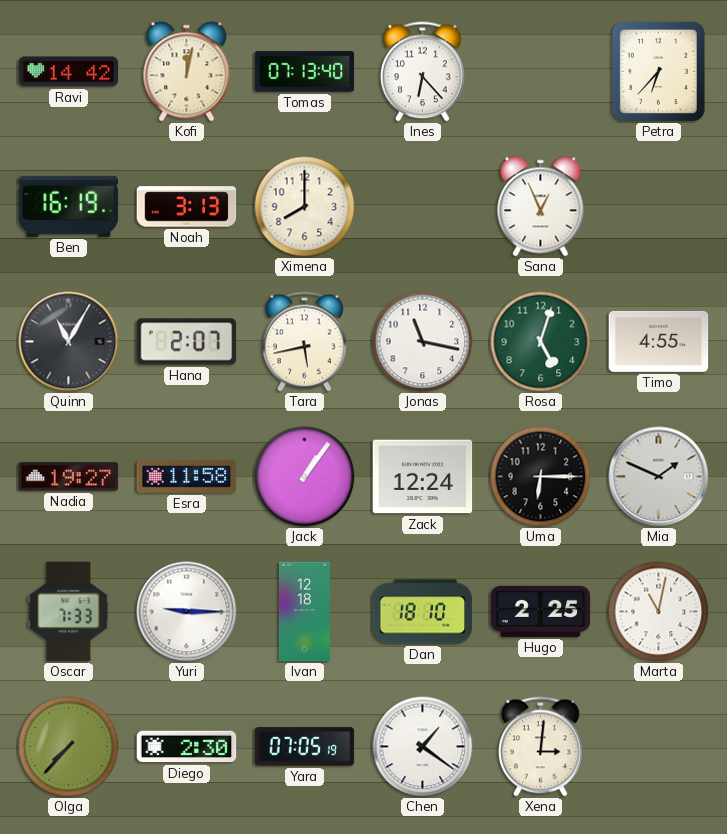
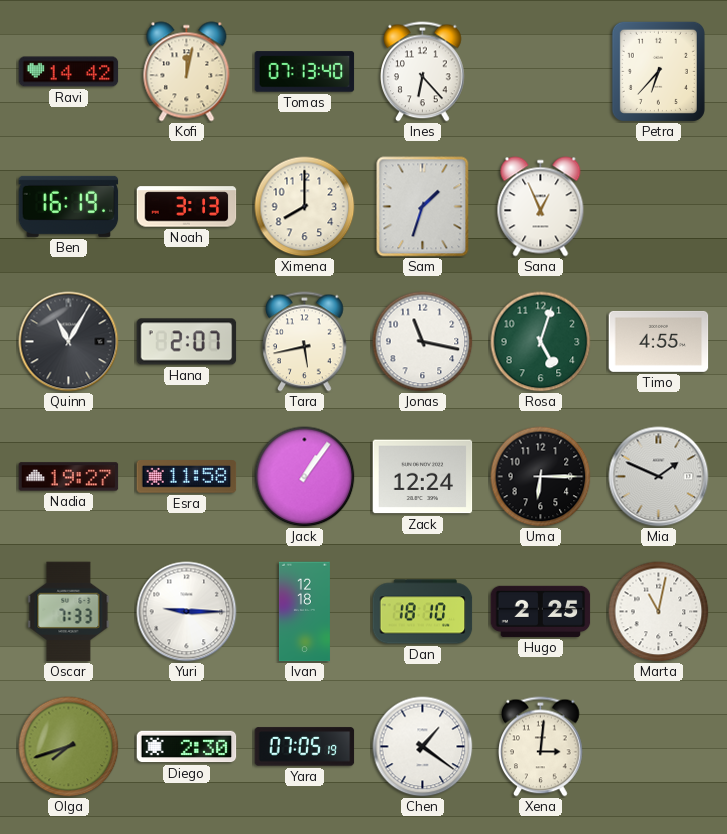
Sam: none -> 1:33 (423, 207)
Olga: 7:37 -> 7:42 (69, 747)
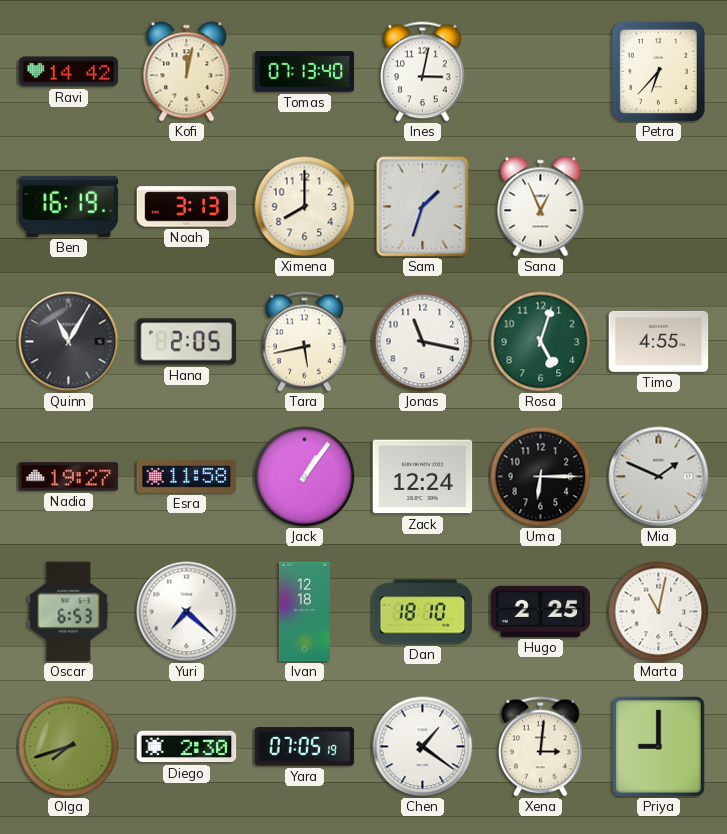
Ines: 6:23 -> 3:02 (423, 72)
Hana: 2:07 -> 2:05 (187, 342)
Oscar: 7:33 -> 6:53 (69, 612)
Yuri: 9:15 -> 7:22 (187, 612)
Priya: none -> 9:00 (658, 746)
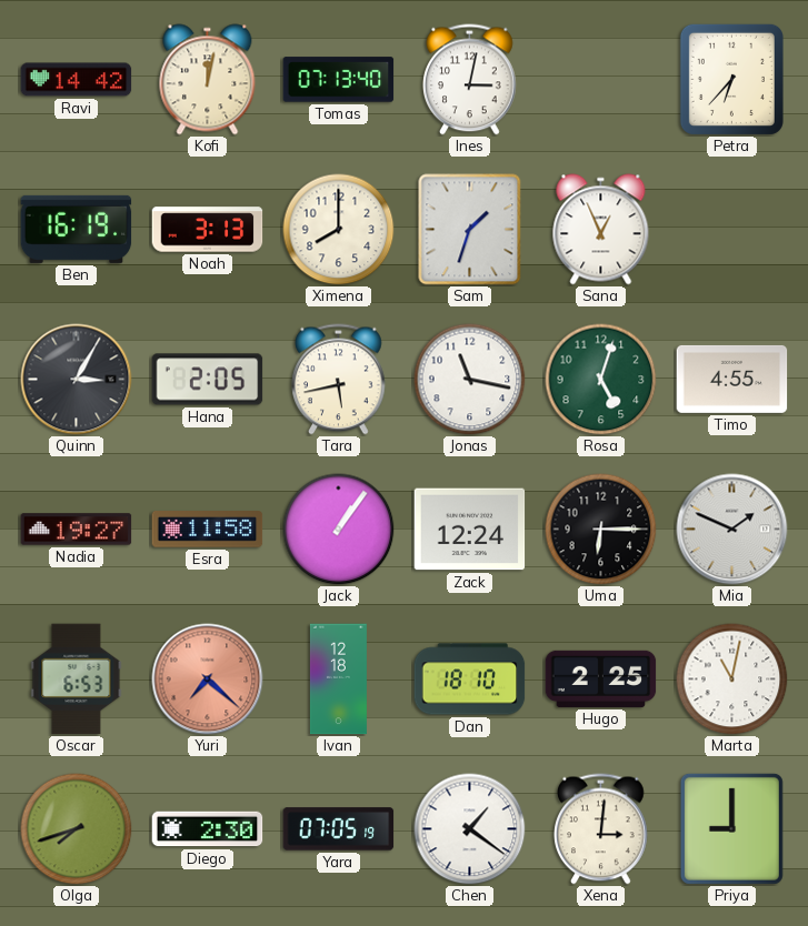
Quinn: 11:05 -> 3:05 (77, 380)
Yuri dial: white -> salmon (208, 680)
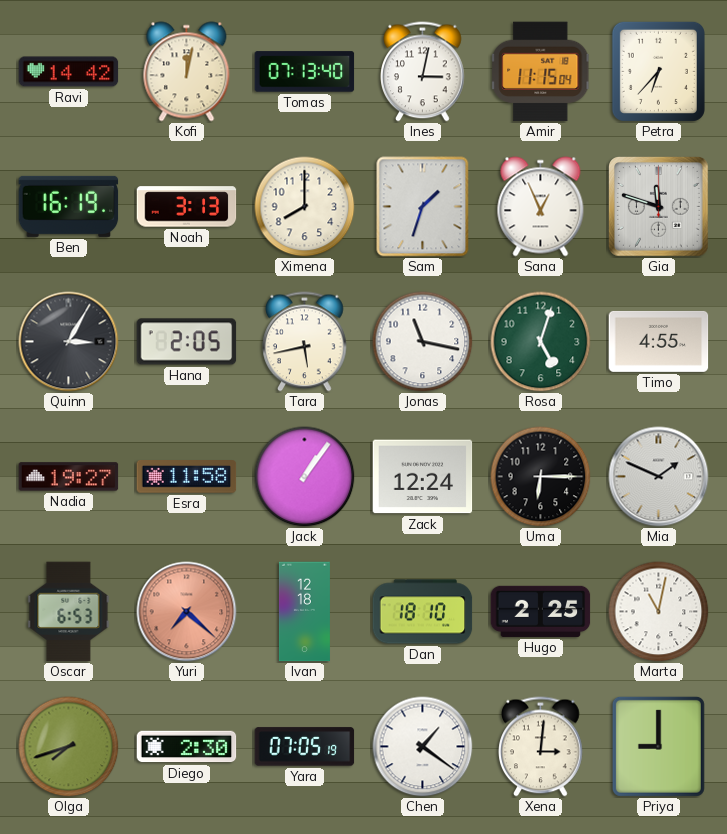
Amir: none -> 11:15 (541, 72)
Gia: none -> 11:48 (659, 207)
